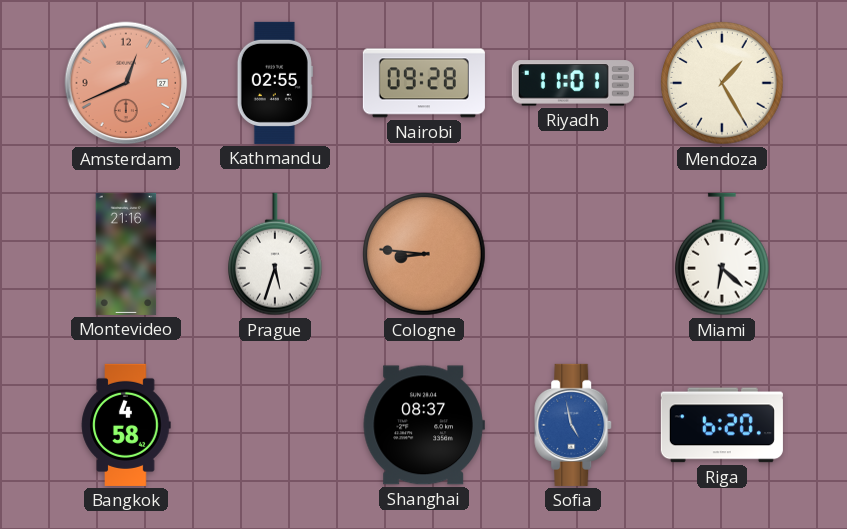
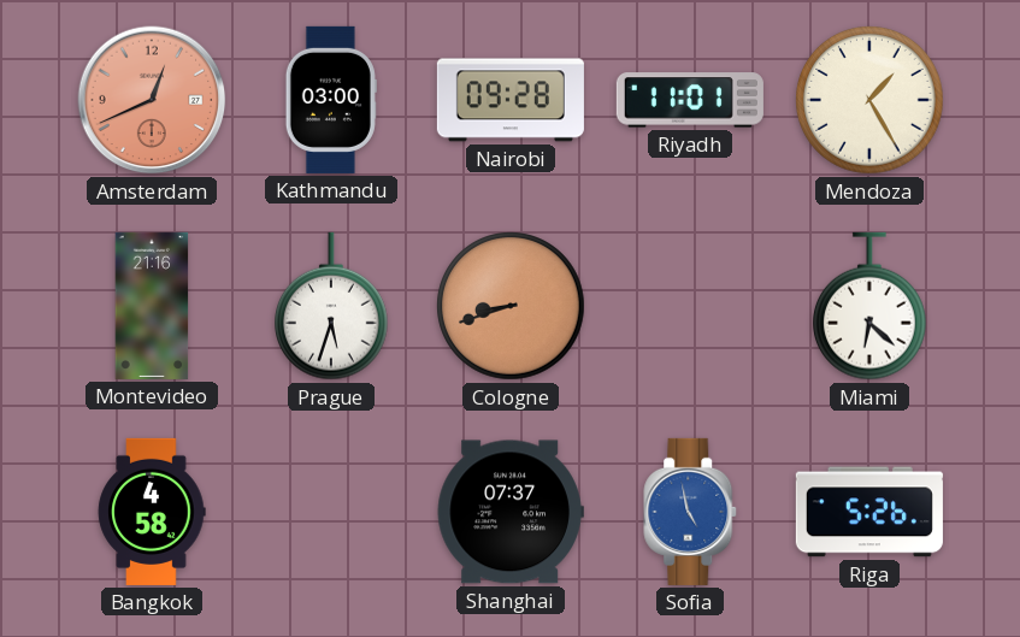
Kathmandu: 02:55 -> 03:00 (331, 100)
Cologne: 8:46 -> 8:42 (511, 306)
Shanghai: 08:37 -> 07:37 (511, 512)
Riga: 6:20 -> 5:26 (869, 512)
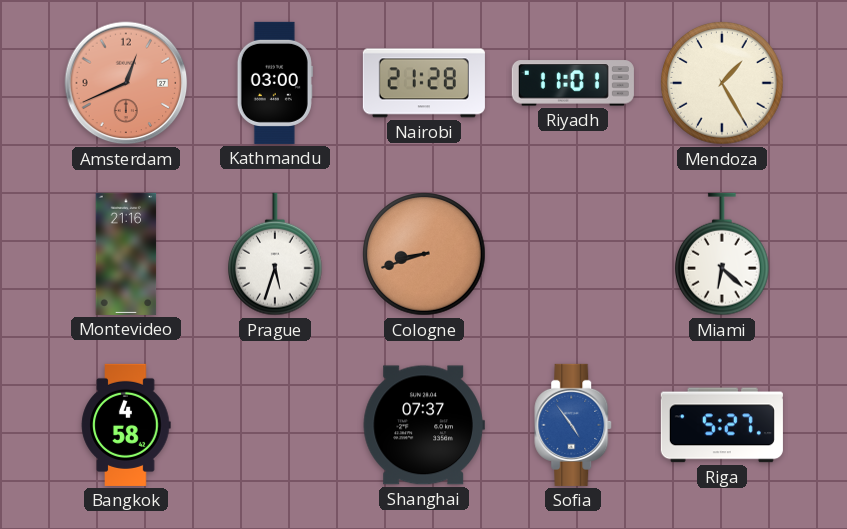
Nairobi: 09:28 -> 21:28 (424, 83)
Sofia: 4:58 -> 4:54 (574, 425)
Riga: 5:26 -> 5:27 (722, 425)
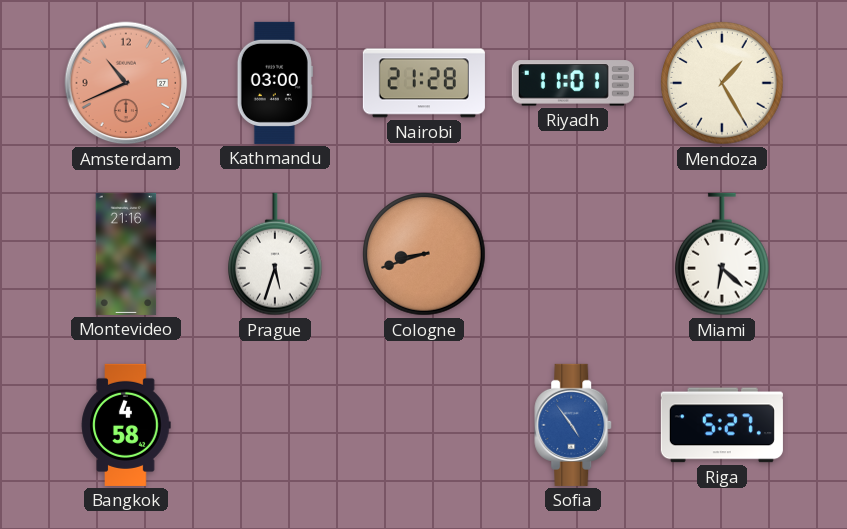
Amsterdam: 12:41 -> 10:41 (126, 83)
Shanghai: 07:37 -> none (424, 425)
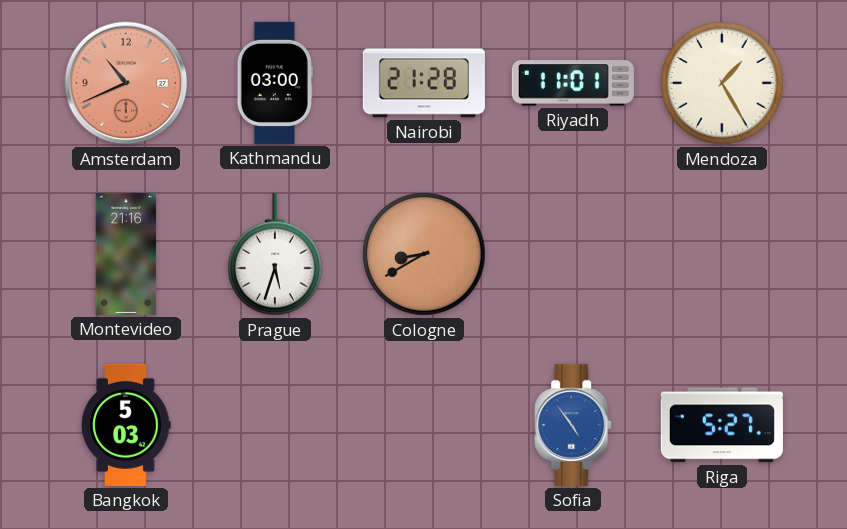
Cologne: 8:42 -> 8:40 (424, 254)
Miami: 6:22 -> none (723, 254)
Bangkok: 4:58 -> 5:03 (126, 425)
